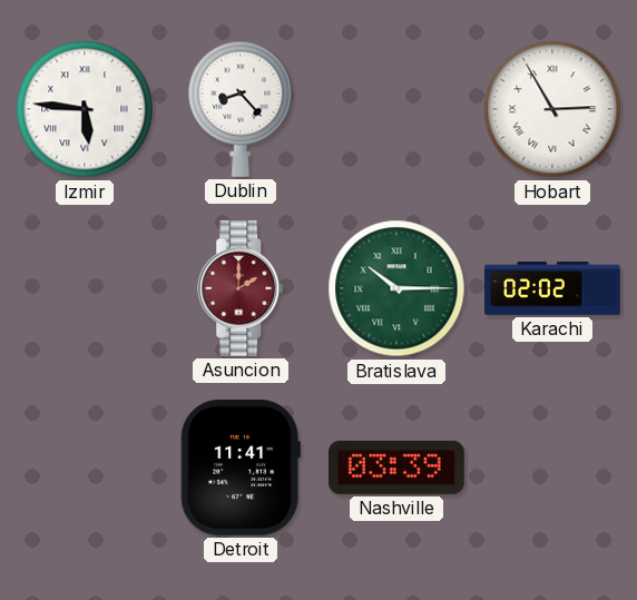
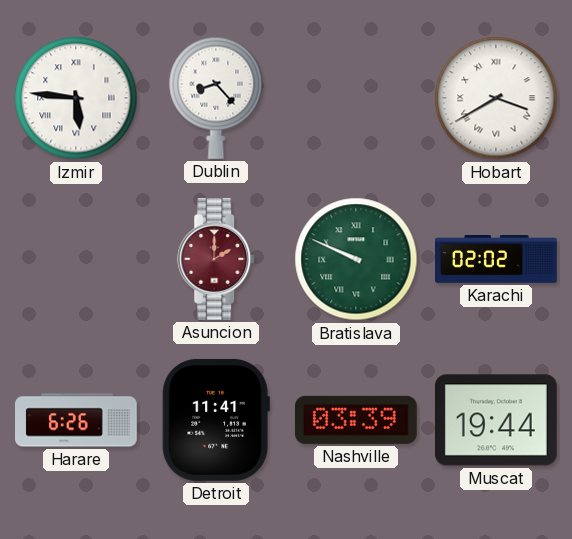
Hobart: 2:55 -> 3:40 (496, 98)
Bratislava: 10:15 -> 9:49 (356, 259)
Harare: none -> 6:26 (77, 420)
Muscat: none -> 19:44 (496, 420)
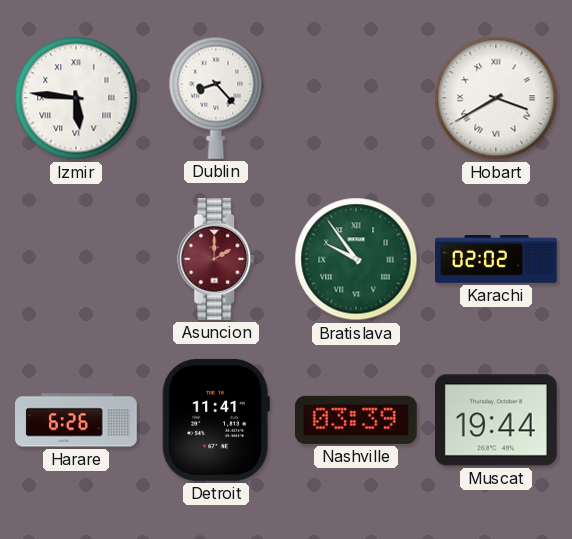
Bratislava: 9:49 -> 9:54 (356, 259)
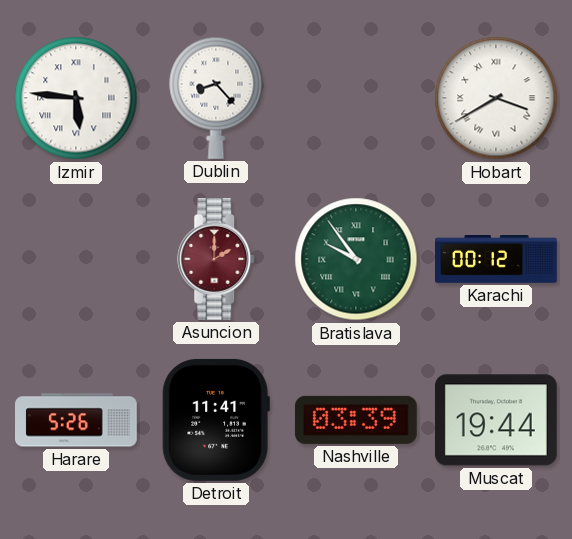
Karachi: 02:02 -> 00:12 (497, 260)
Harare: 6:26 -> 5:26 (77, 420)
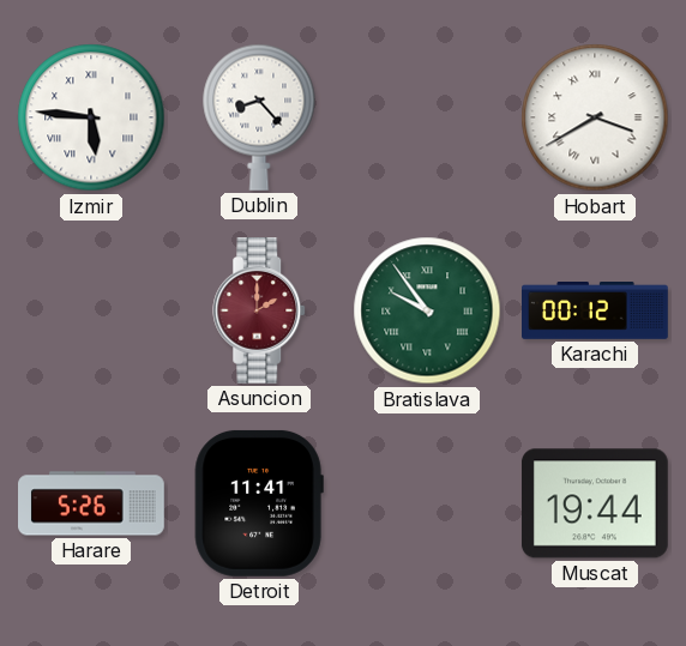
Nashville: 03:39 -> none (356, 420)
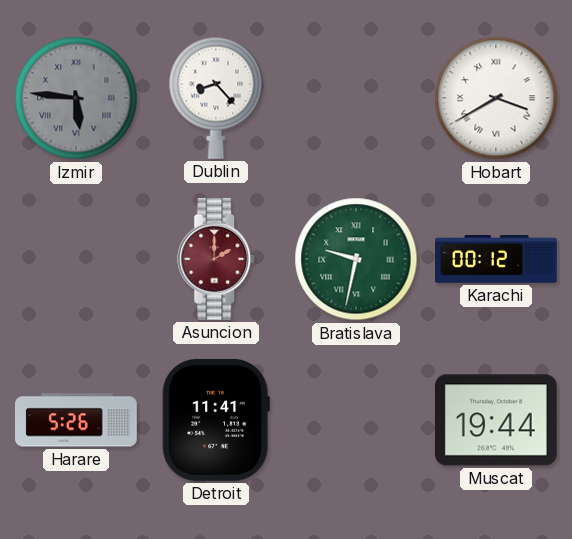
Izmir dial: white -> grey (76, 98)
Bratislava: 9:54 -> 9:32 (356, 259)
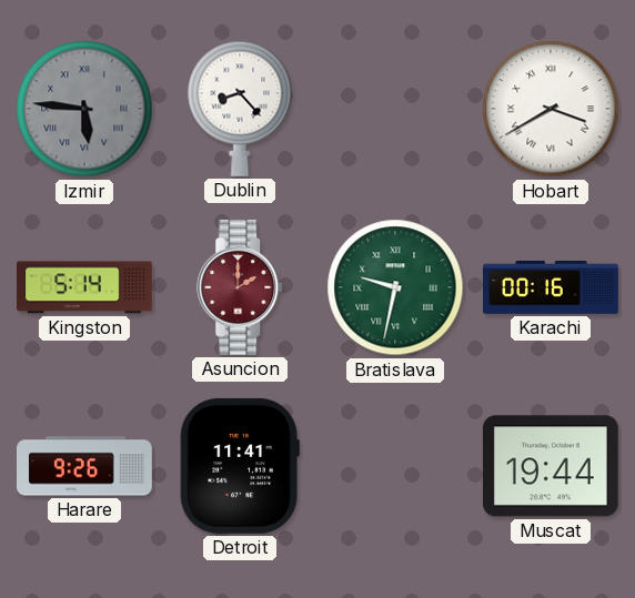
Kingston: none -> 5:14 (85, 287)
Karachi: 00:12 -> 00:16 (552, 288)
Harare: 5:26 -> 9:26 (85, 466)
